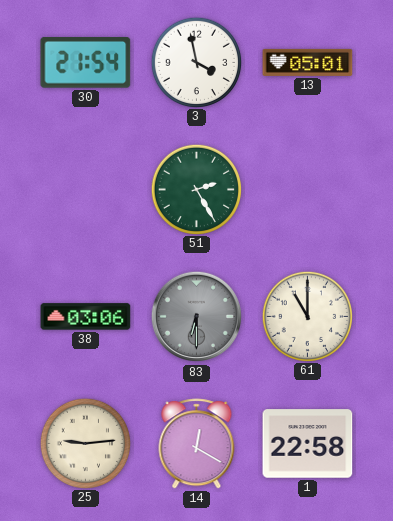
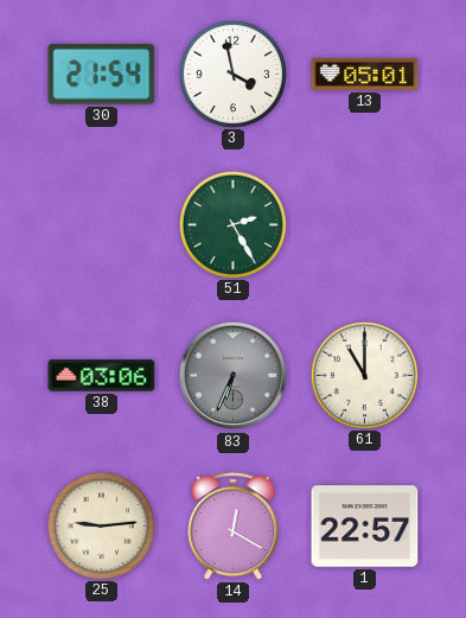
83: 6:30 -> 6:34 (234, 376)
1: 22:58 -> 22:57 (365, 527)
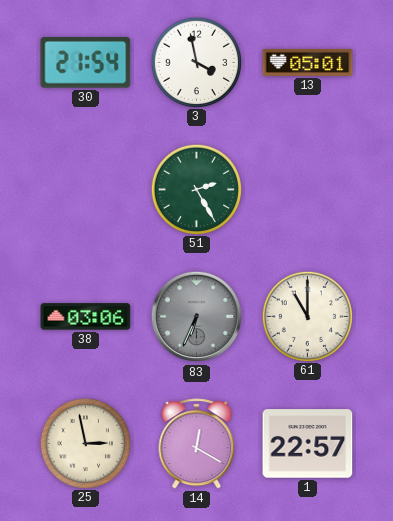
25: 9:14 -> 2:58 (85, 443)
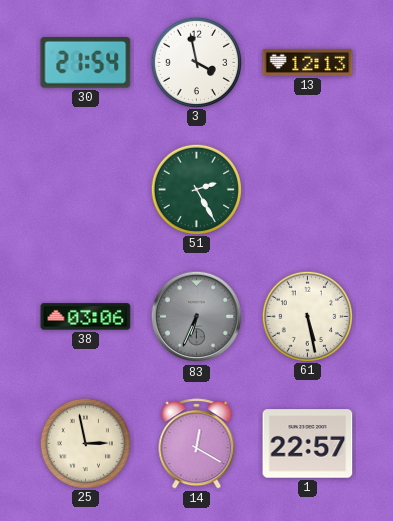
13: 05:01 -> 12:13 (308, 62)
61: 11:00 -> 5:28 (307, 316)
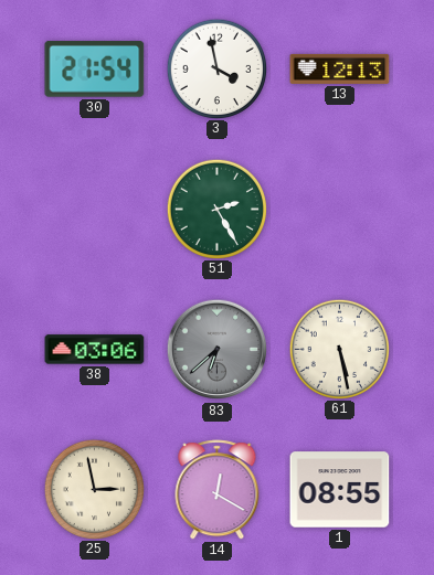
83: 6:34 -> 6:38 (218, 350)
1: 22:57 -> 08:55 (340, 490)
